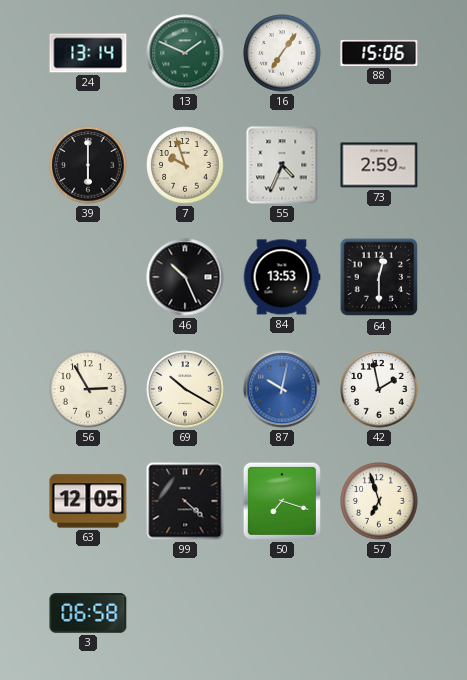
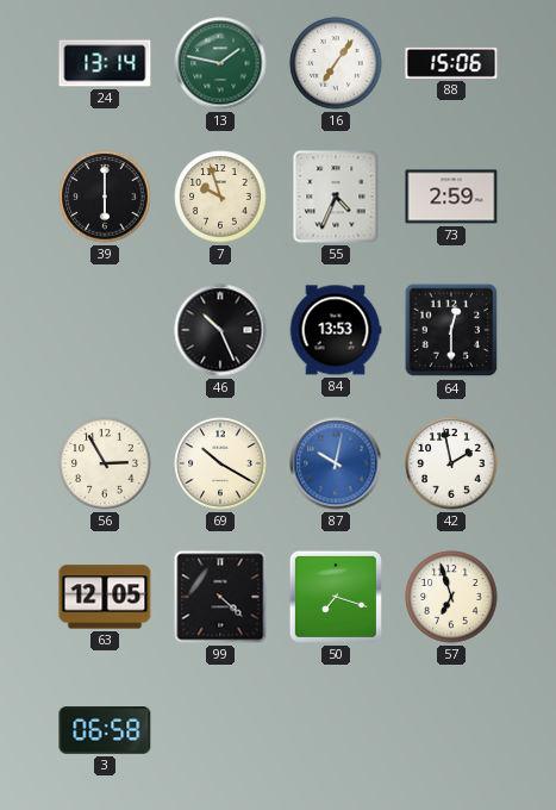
13: 1:49 -> 1:47 (220, 63)
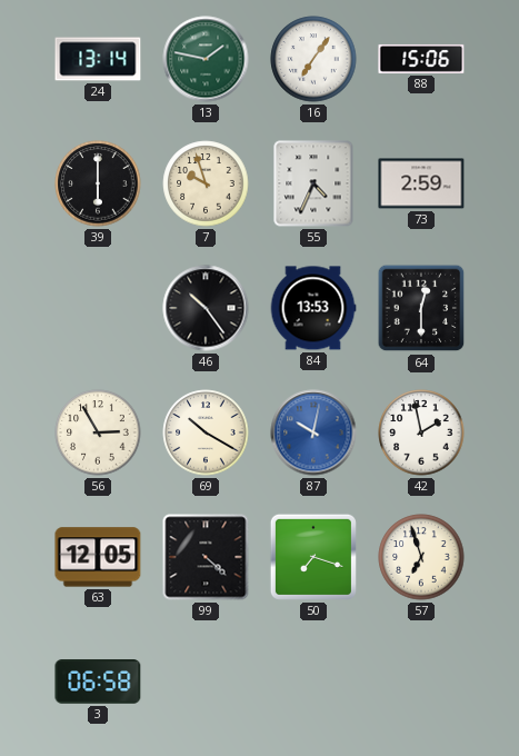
46: 10:26 -> 10:24 (206, 308)
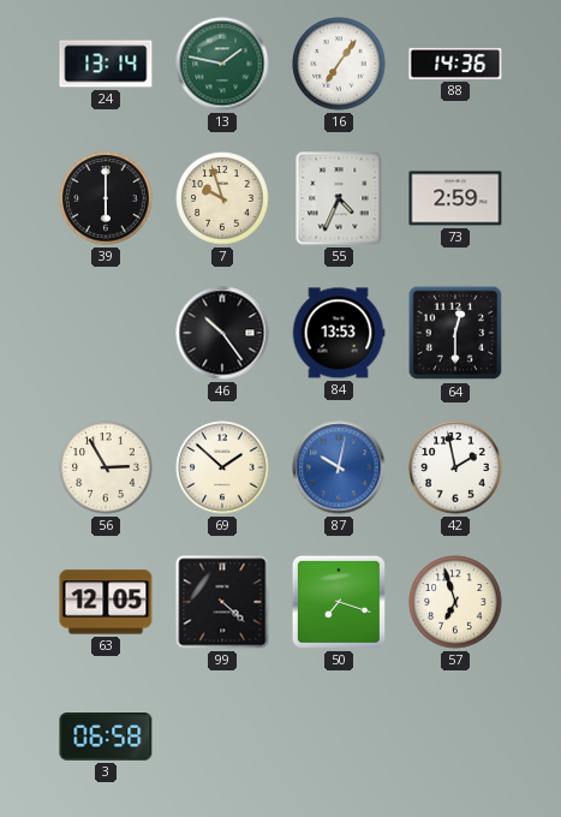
88: 15:06 -> 14:36 (455, 64)
69: 10:20 -> 1:52 (222, 467)
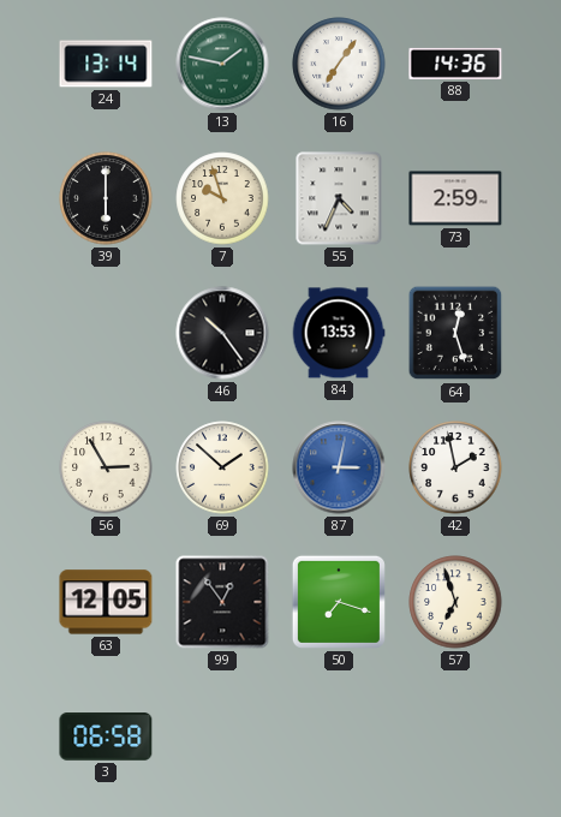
64: 12:30 -> 12:27 (455, 333)
87: 10:02 -> 3:02 (339, 467)
99: 4:22 -> 12:54 (222, 602)
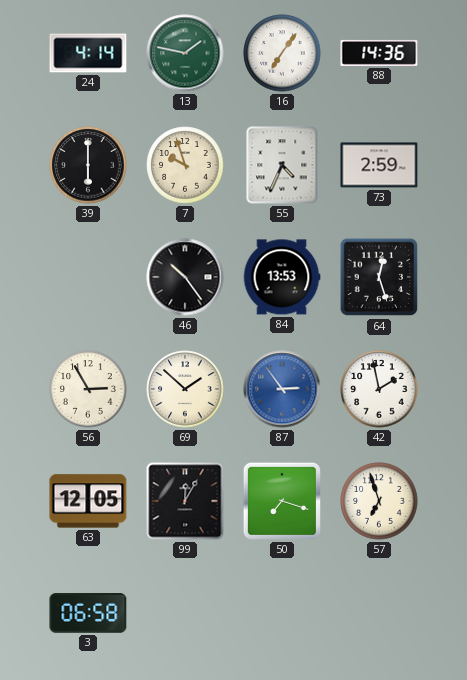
24: 13:14 -> 4:14 (88, 53)
87: 3:02 -> 2:54 (282, 389)
99: 12:54 -> 12:05 (185, 501)
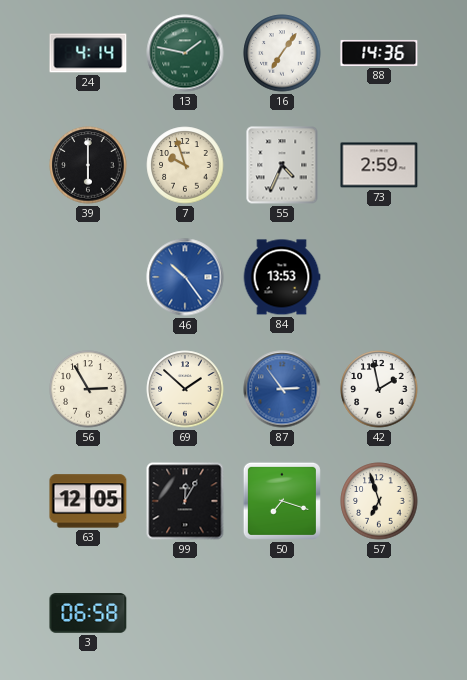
46 dial: black -> blue (185, 277)
64: 12:27 -> none (379, 277)
